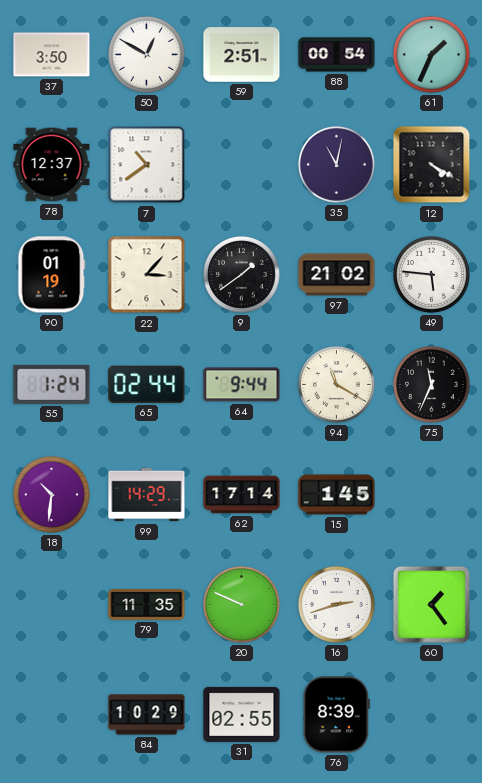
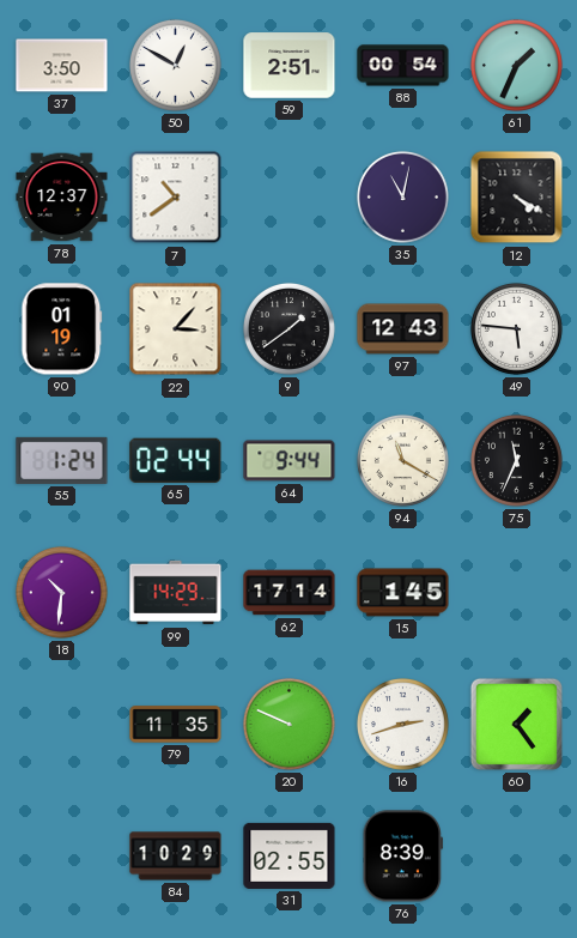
97: 21:02 -> 12:43 (403, 329)
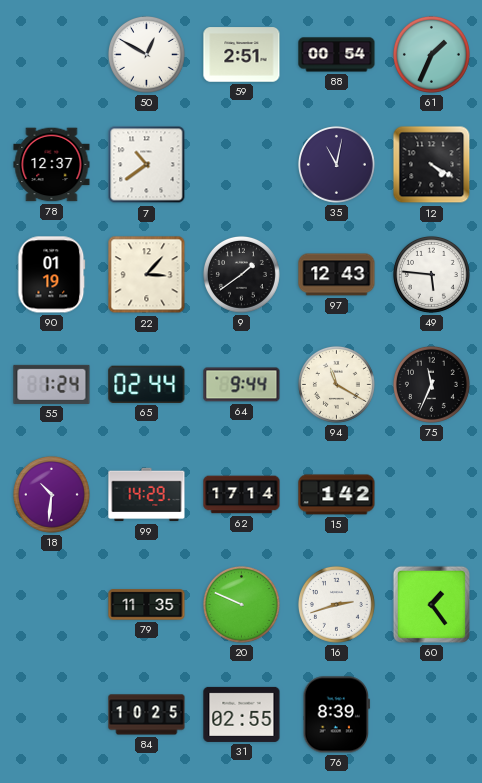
37: 3:50 -> none (62, 66)
15: 1:45 -> 1:42 (337, 495)
84: 10:29 -> 10:25 (147, 715)
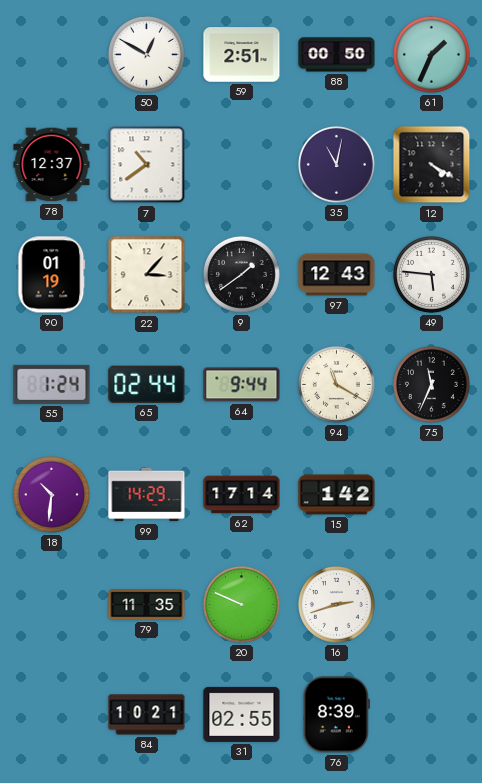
88: 00:54 -> 00:50 (337, 55)
60: 1:24 -> none (431, 604)
84: 10:25 -> 10:21 (147, 715)
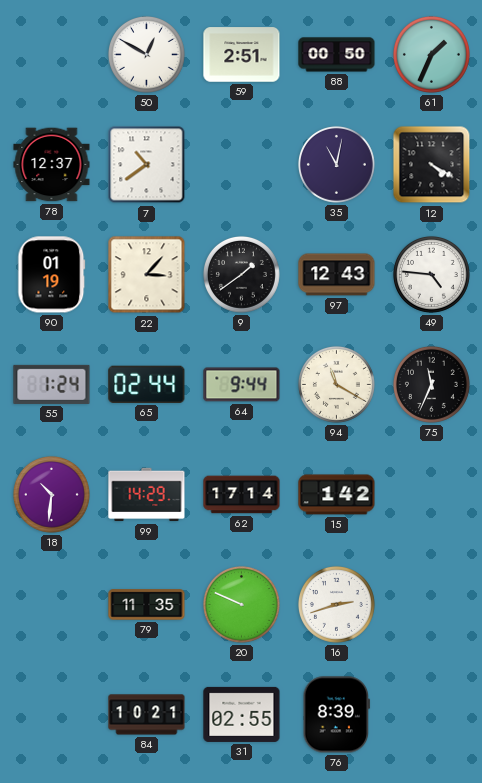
49: 5:46 -> 4:46 (431, 274)
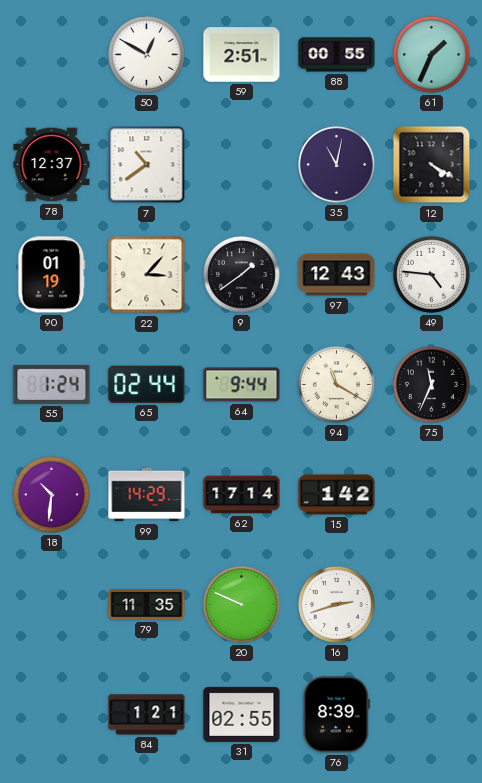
88: 00:50 -> 00:55 (337, 55)
84: 10:21 -> 1:21 (147, 715)
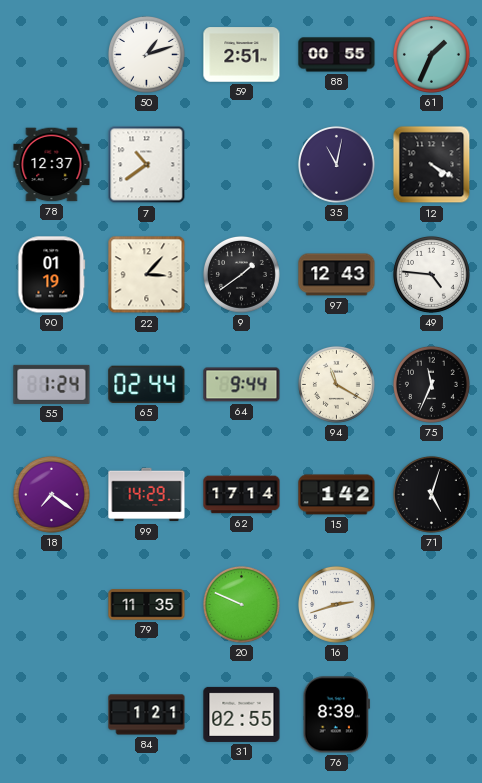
50: 12:50 -> 1:12 (146, 54)
18: 10:31 -> 7:21 (51, 494)
71: none -> 5:03 (431, 494)
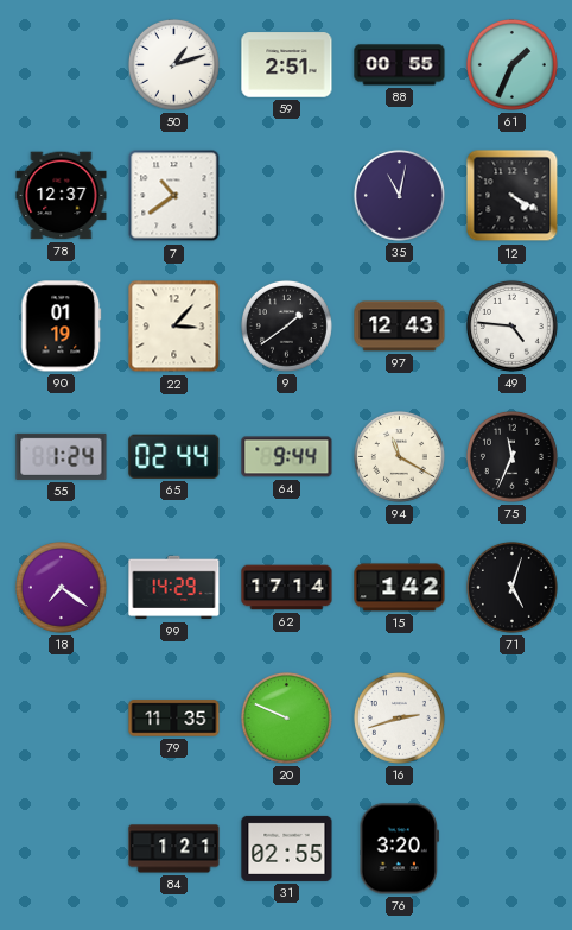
76: 8:39 -> 3:20 (400, 849)
